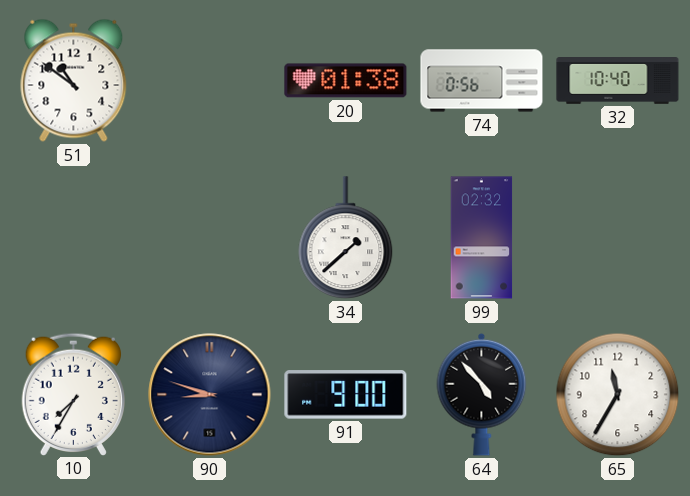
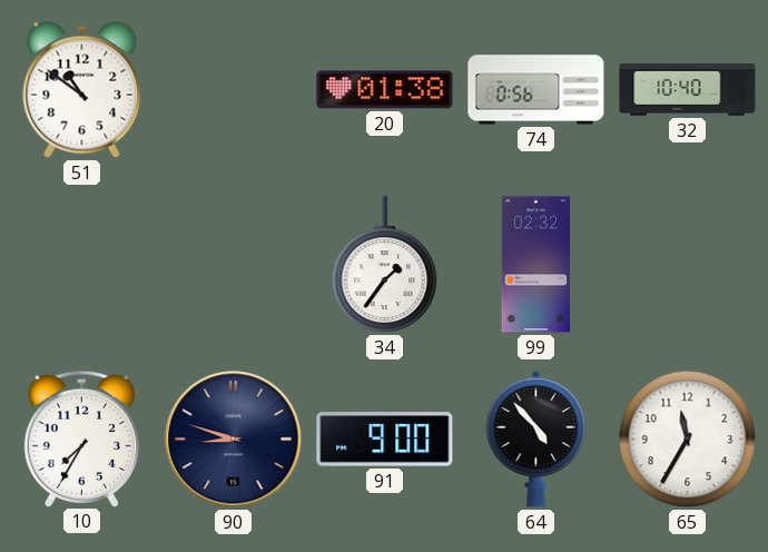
34: 1:38 -> 1:36 (385, 265)
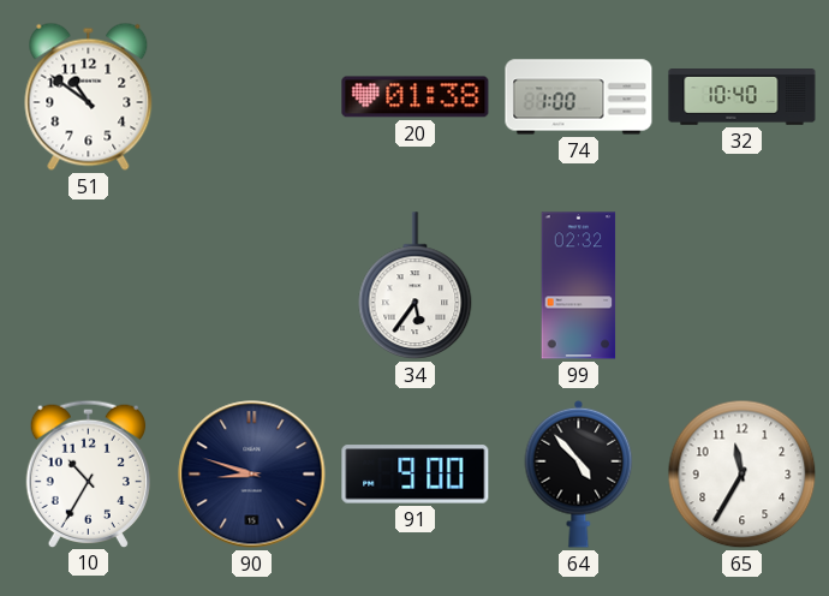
74: 0:56 -> 1:00 (579, 97)
34: 1:36 -> 5:36 (416, 286)
10: 7:35 -> 10:35 (88, 473)
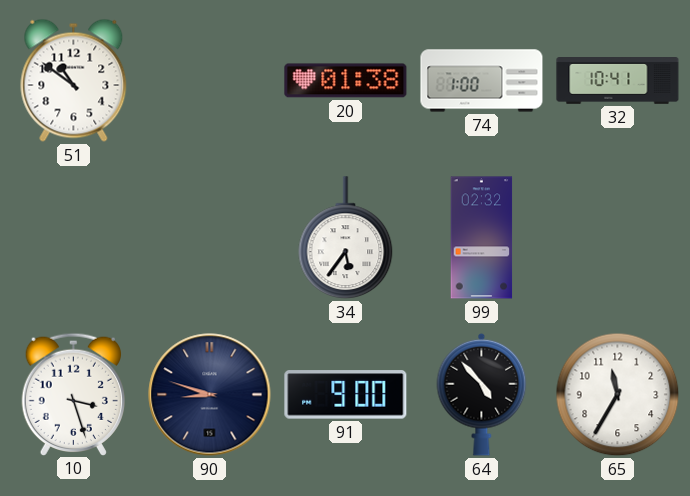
32: 10:40 -> 10:41 (618, 81)
10: 10:35 -> 3:27 (73, 394)
